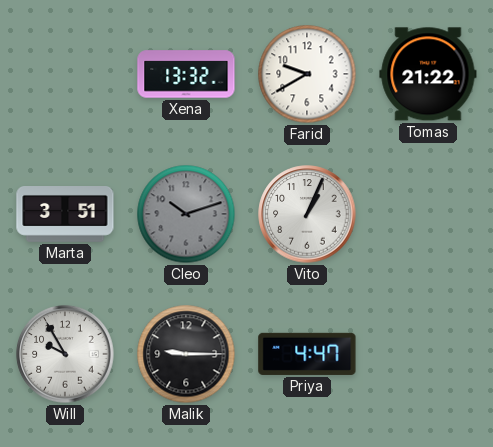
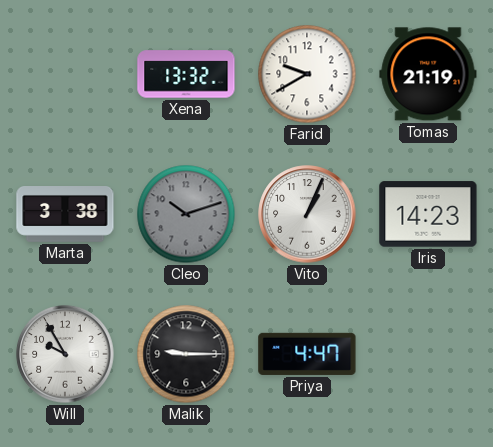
Tomas: 21:22 -> 21:19 (428, 74)
Marta: 3:51 -> 3:38 (65, 215)
Iris: none -> 14:23 (428, 214)
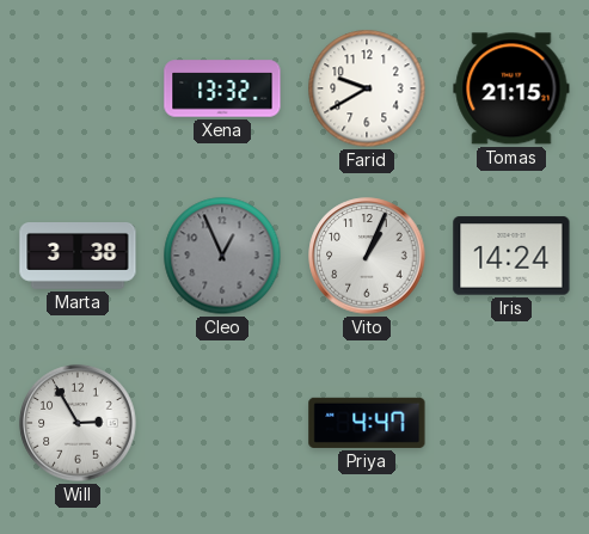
Tomas: 21:19 -> 21:15 (511, 88)
Cleo: 10:12 -> 12:56 (222, 256)
Iris: 14:23 -> 14:24 (511, 256)
Will: 9:55 -> 2:55 (78, 423)
Malik: 9:15 -> none (186, 354)
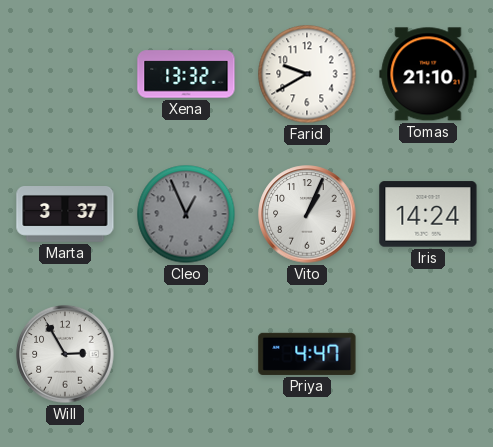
Tomas: 21:15 -> 21:10 (428, 74)
Marta: 3:38 -> 3:37 (65, 215)
